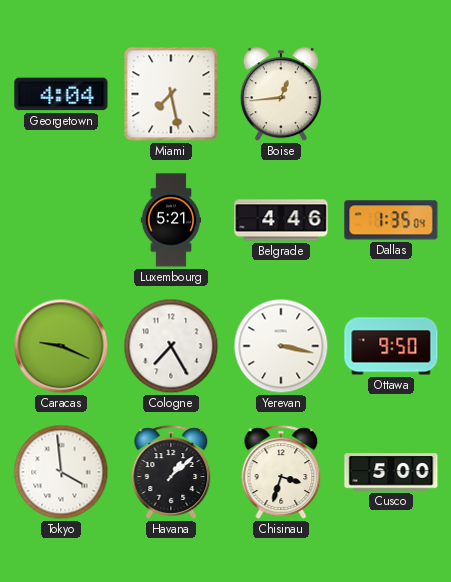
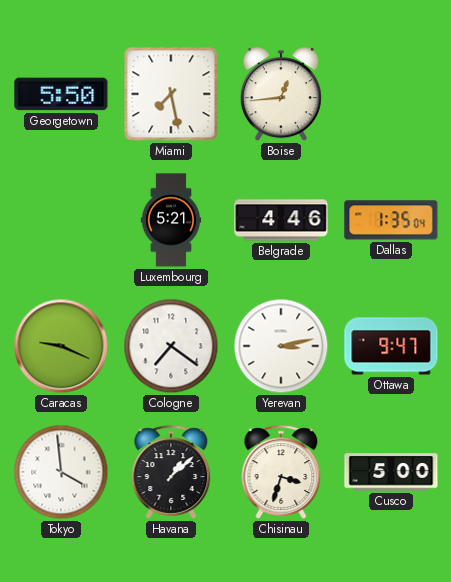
Georgetown: 4:04 -> 5:50 (61, 94)
Cologne: 7:25 -> 7:21 (171, 346)
Yerevan: 3:17 -> 3:13 (281, 346)
Ottawa: 9:50 -> 9:47 (391, 346)
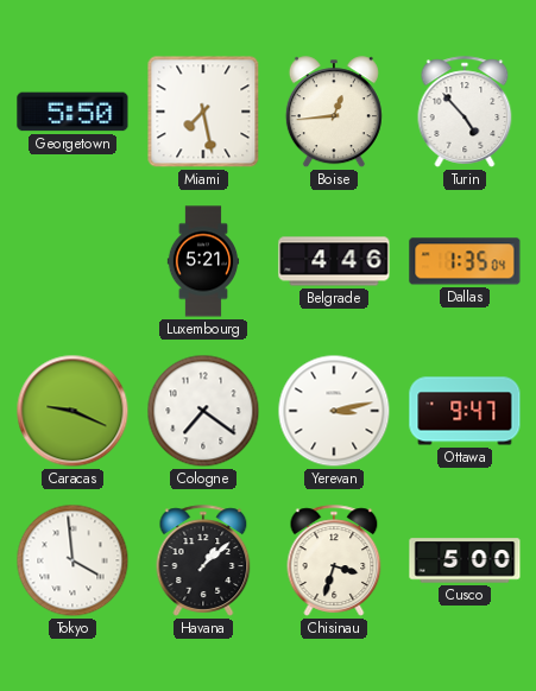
Turin: none -> 4:53 (465, 112)
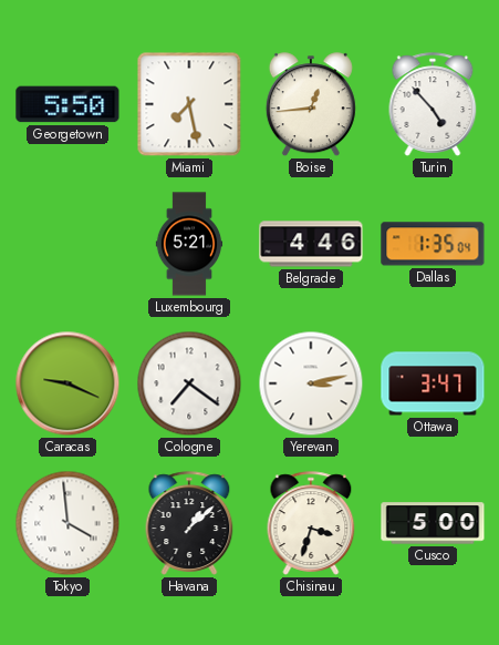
Ottawa: 9:47 -> 3:47 (433, 383)
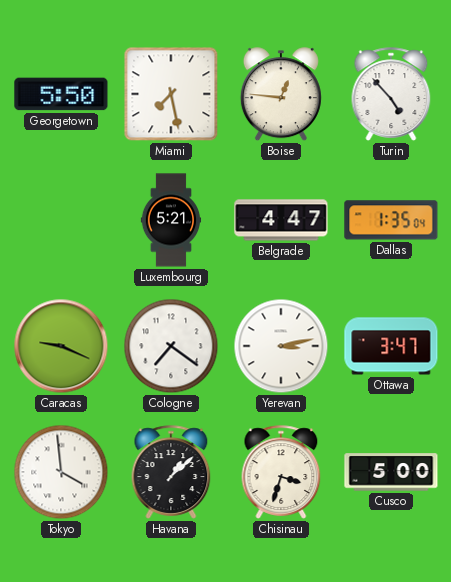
Boise: 12:44 -> 12:46 (281, 95)
Belgrade: 4:46 -> 4:47 (281, 220)
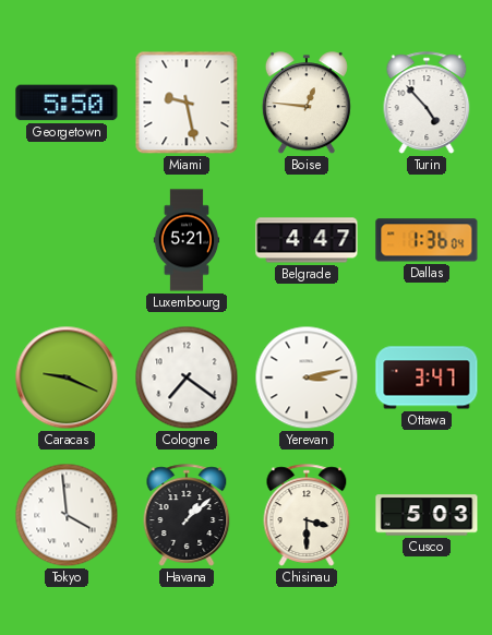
Miami: 7:28 -> 9:28 (187, 103)
Dallas: 1:35 -> 1:36 (427, 240)
Chisinau: 3:33 -> 3:30 (307, 515)
Cusco: 5:00 -> 5:03 (427, 515)
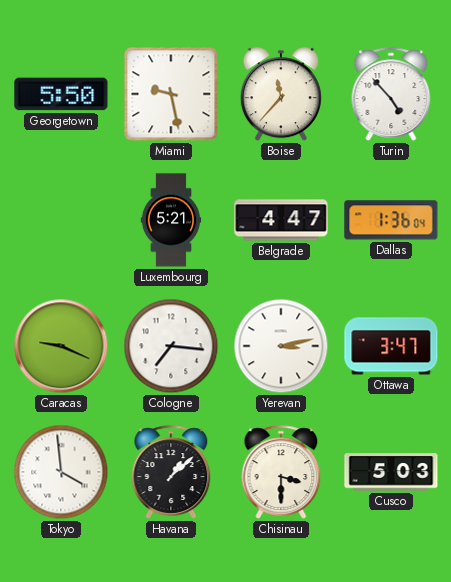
Boise: 12:46 -> 11:37 (281, 95)
Cologne: 7:21 -> 7:16 (171, 346)
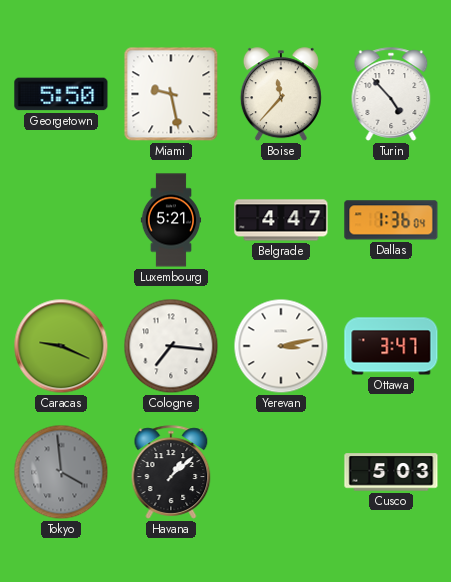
Tokyo dial: white -> grey (61, 472)
Chisinau: 3:30 -> none (281, 472)
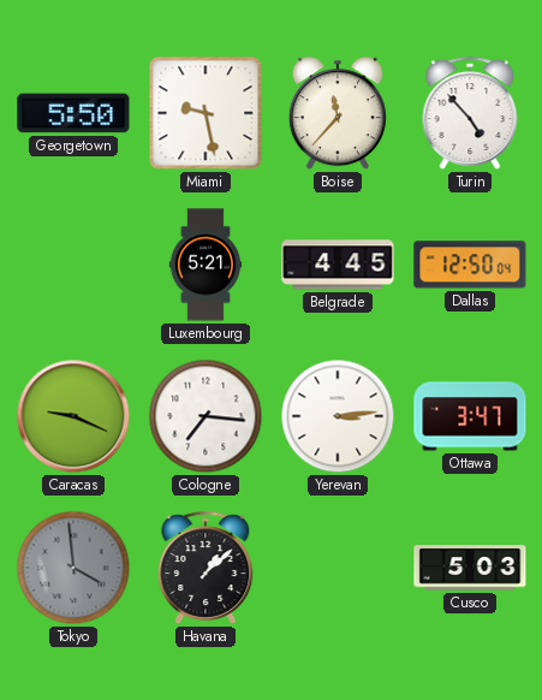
Belgrade: 4:47 -> 4:45 (338, 265)
Dallas: 1:36 -> 12:50 (470, 265)
Yerevan: 3:13 -> 3:14 (338, 416)
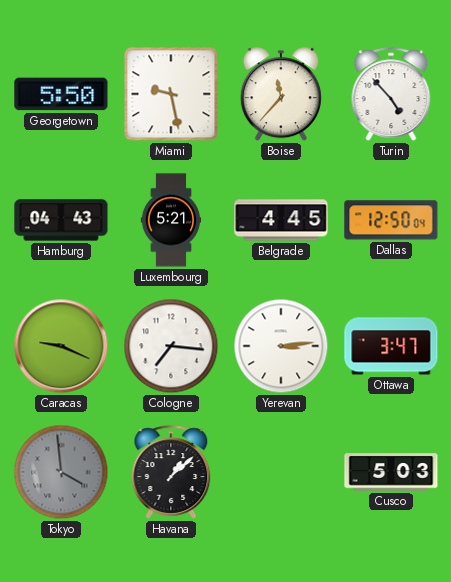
Hamburg: none -> 04:43 (61, 220)
